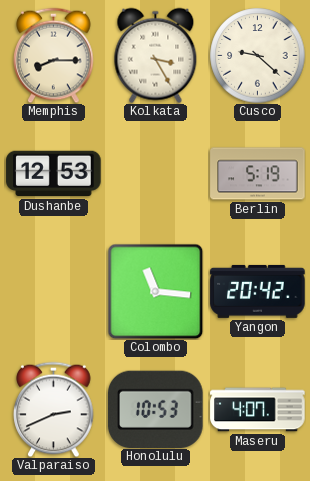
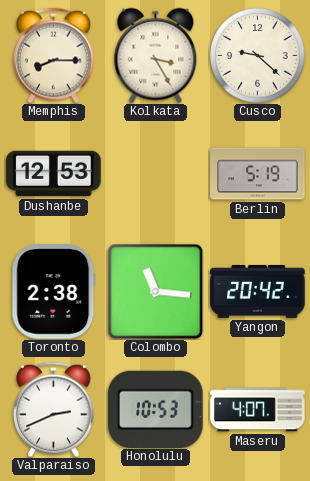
Toronto: none -> 2:38 (54, 292)
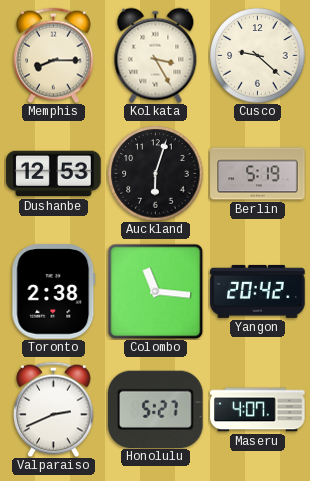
Auckland: none -> 6:03 (155, 173)
Honolulu: 10:53 -> 5:27 (156, 409)
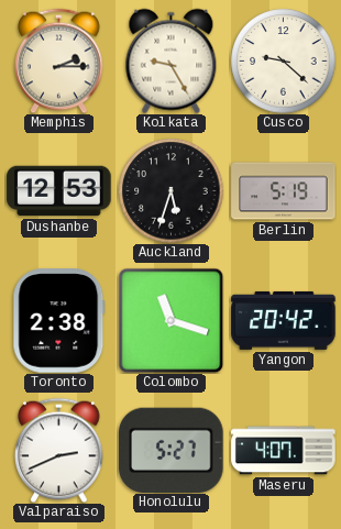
Memphis: 8:15 -> 2:15 (59, 60)
Kolkata: 3:25 -> 9:25 (172, 60)
Auckland: 6:03 -> 5:33 (170, 190)
Colombo: 11:16 -> 11:18 (170, 320)
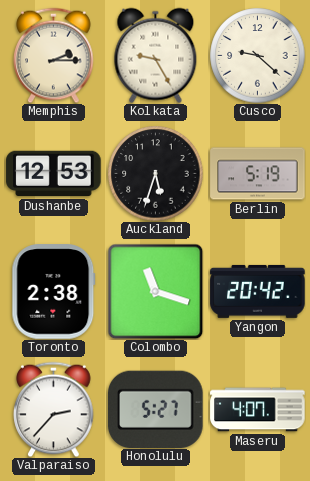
Valparaiso: 2:41 -> 2:37 (54, 409)
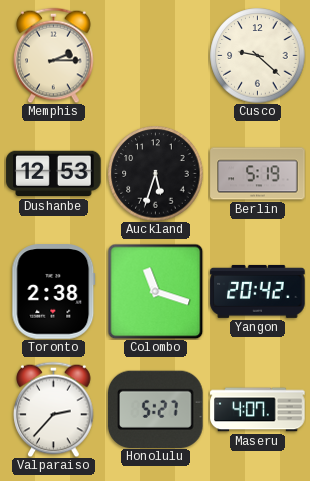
Kolkata: 9:25 -> none (156, 55)
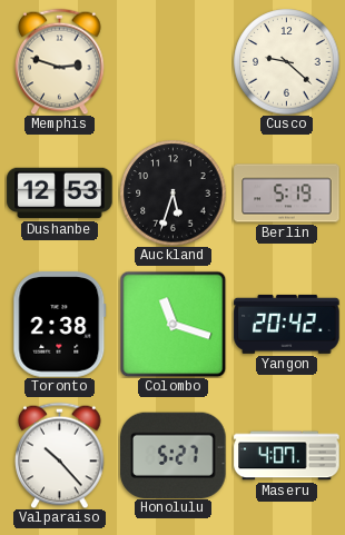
Memphis: 2:15 -> 2:48 (60, 61)
Valparaiso: 2:37 -> 10:23 (60, 455)
